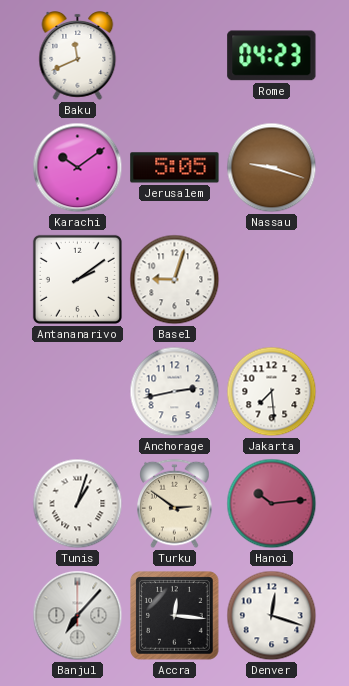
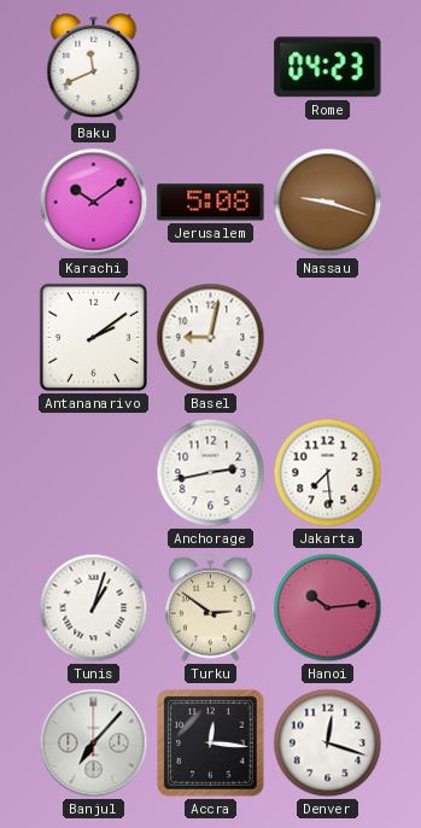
Jerusalem: 5:05 -> 5:08 (211, 203)
Basel: 9:03 -> 9:02 (211, 338)
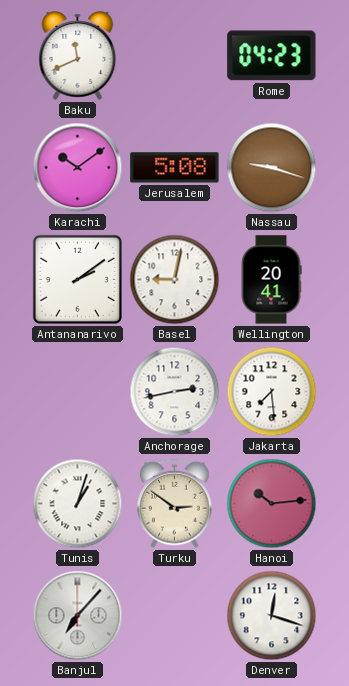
Wellington: none -> 20:41 (271, 280)
Accra: 12:16 -> none (211, 744)
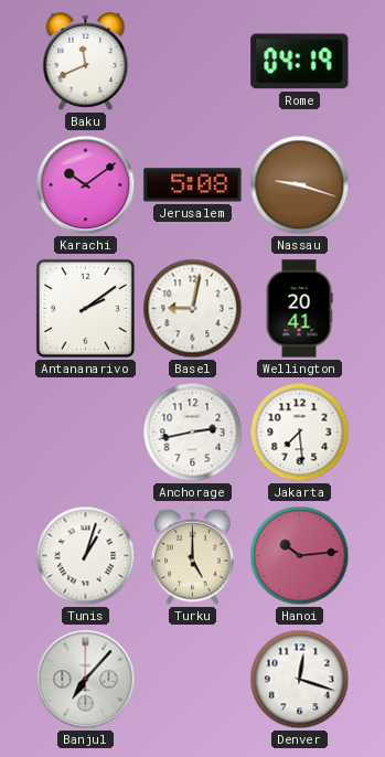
Rome: 04:23 -> 04:19 (300, 62)
Turku: 2:51 -> 5:00 (193, 556)
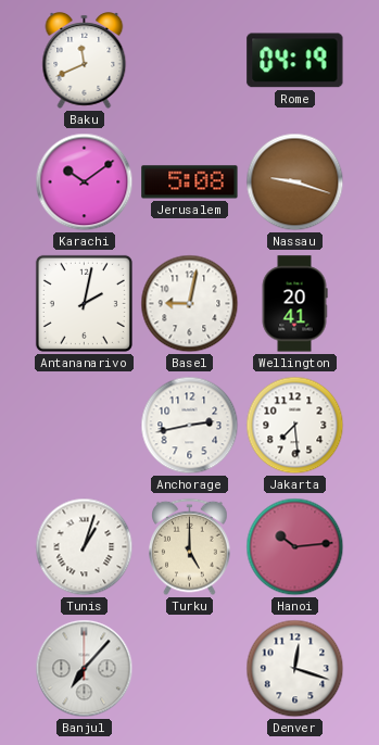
Antananarivo: 2:09 -> 2:02 (84, 303)
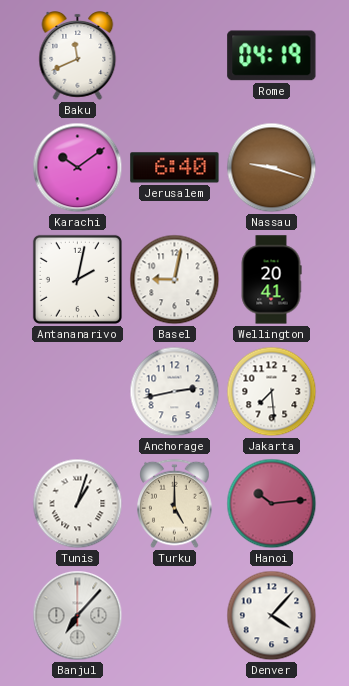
Jerusalem: 5:08 -> 6:40 (175, 168)
Denver: 12:18 -> 4:07 (272, 616)
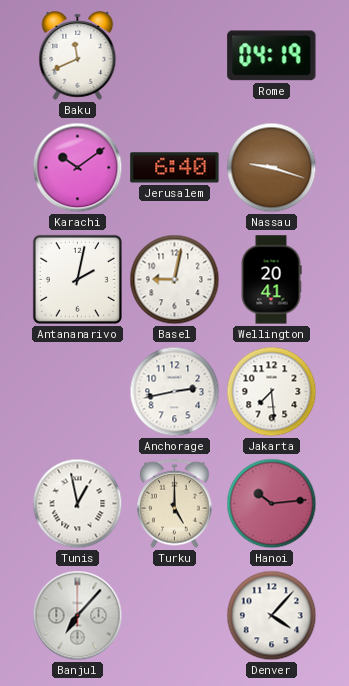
Tunis: 1:03 -> 12:58 (78, 504)
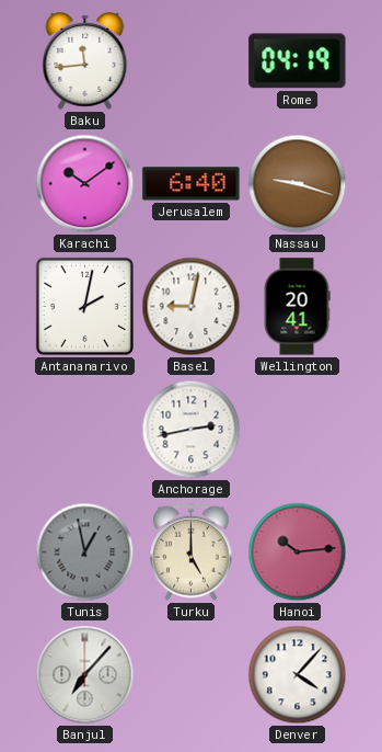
Baku: 11:41 -> 11:44 (85, 61)
Jakarta: 7:29 -> none (272, 392)
Tunis dial: white -> grey (85, 552)
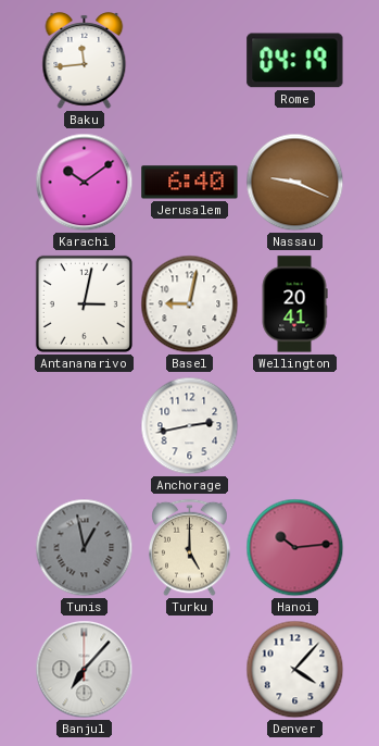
Nassau: 9:18 -> 9:19 (295, 183)
Antananarivo: 2:02 -> 3:02 (84, 303)
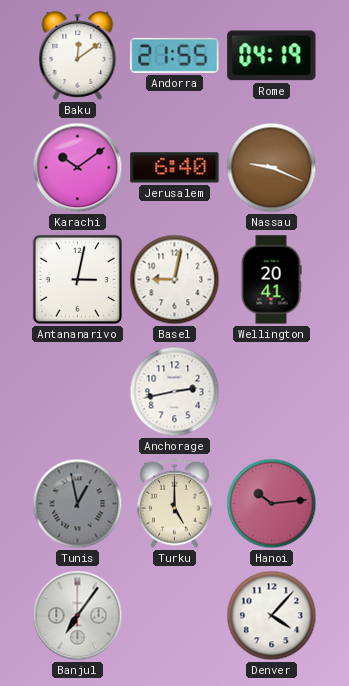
Baku: 11:44 -> 12:09 (78, 56)
Andorra: none -> 21:55 (175, 55)
Banjul: 7:07 -> 7:06 (78, 616)
